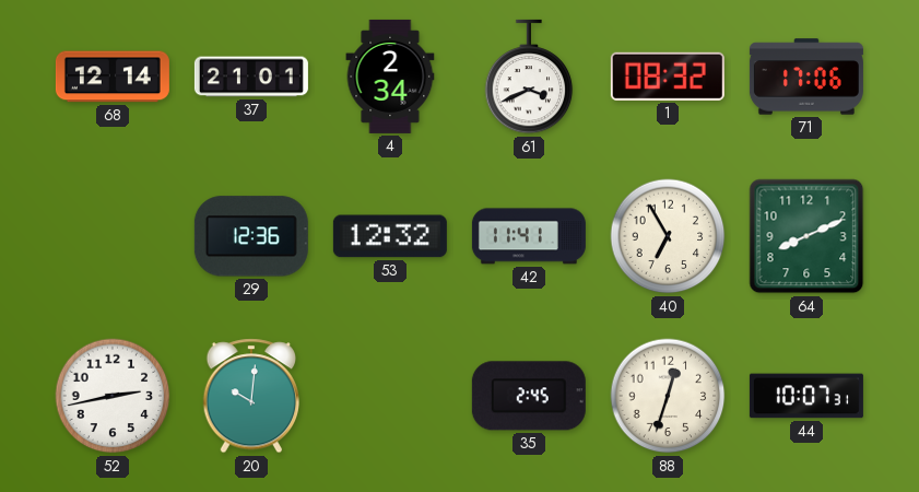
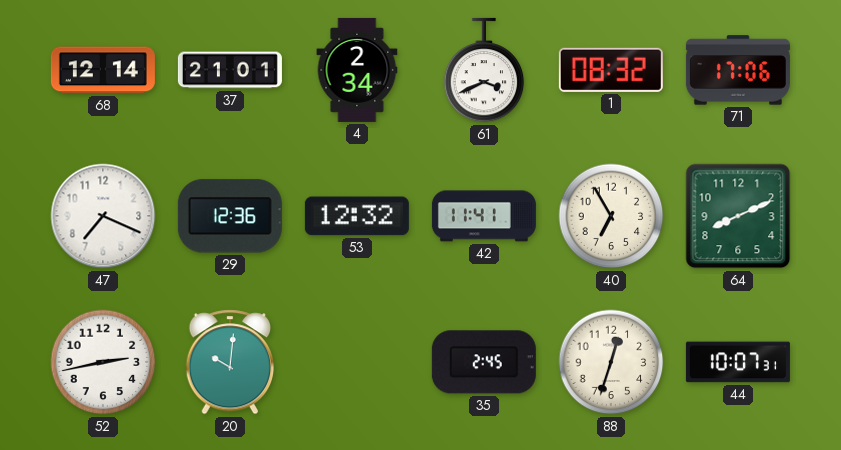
47: none -> 7:19 (103, 216)
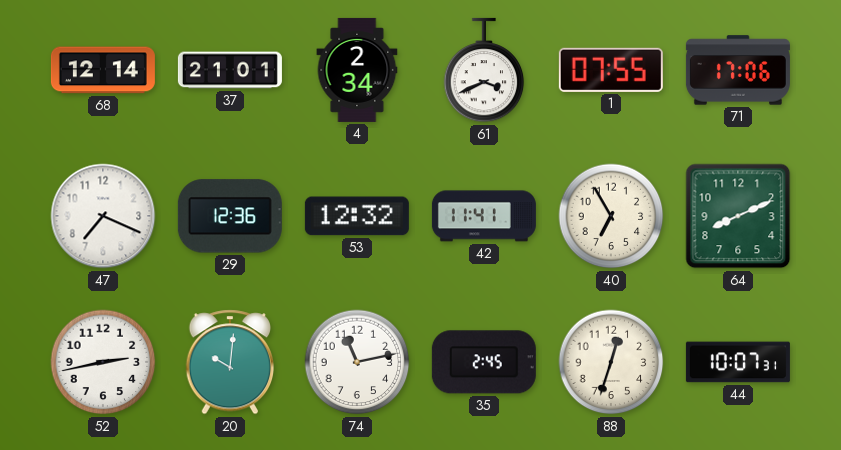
1: 08:32 -> 07:55 (611, 70)
74: none -> 11:13 (357, 362)
